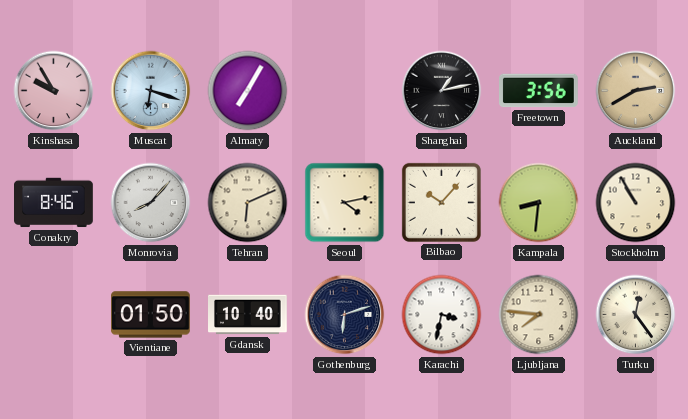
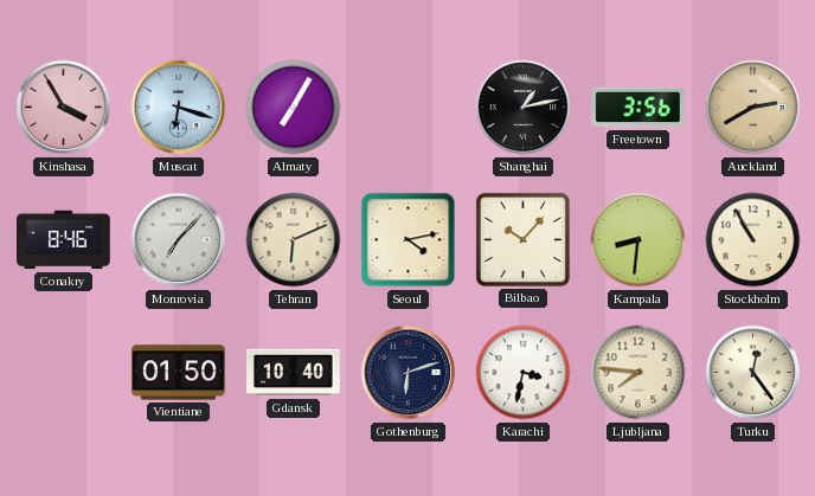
Kinshasa: 9:55 -> 3:55 (64, 108)
Monrovia: 8:07 -> 7:07 (179, 240)
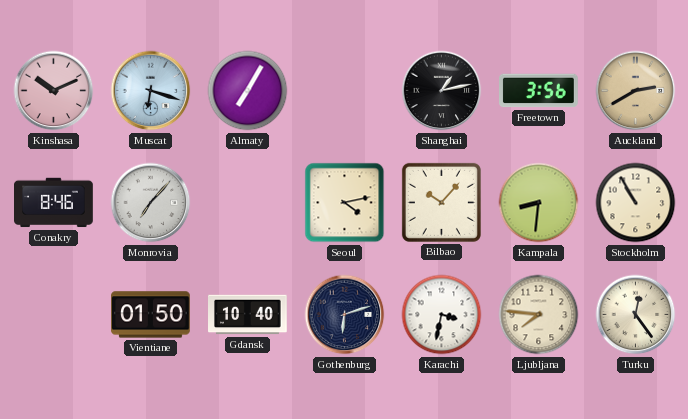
Kinshasa: 3:55 -> 10:11 (54, 91)
Tehran: 6:11 -> none (294, 240)
